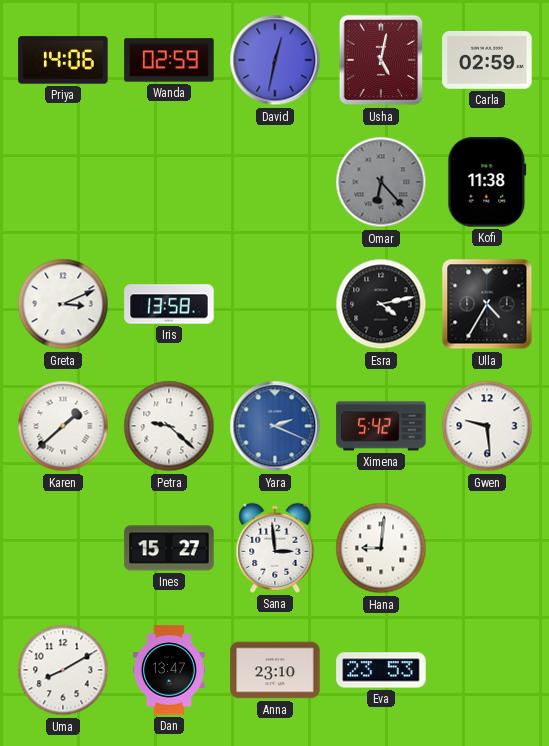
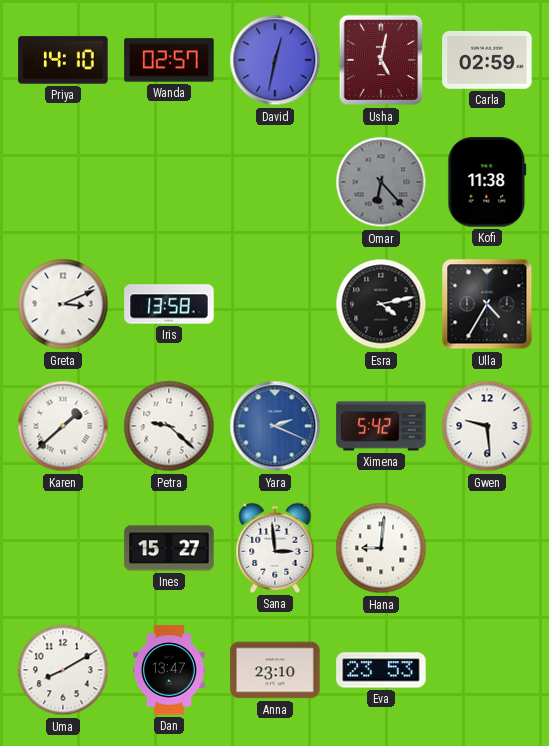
Priya: 14:06 -> 14:10 (63, 60)
Wanda: 02:59 -> 02:57 (169, 60)
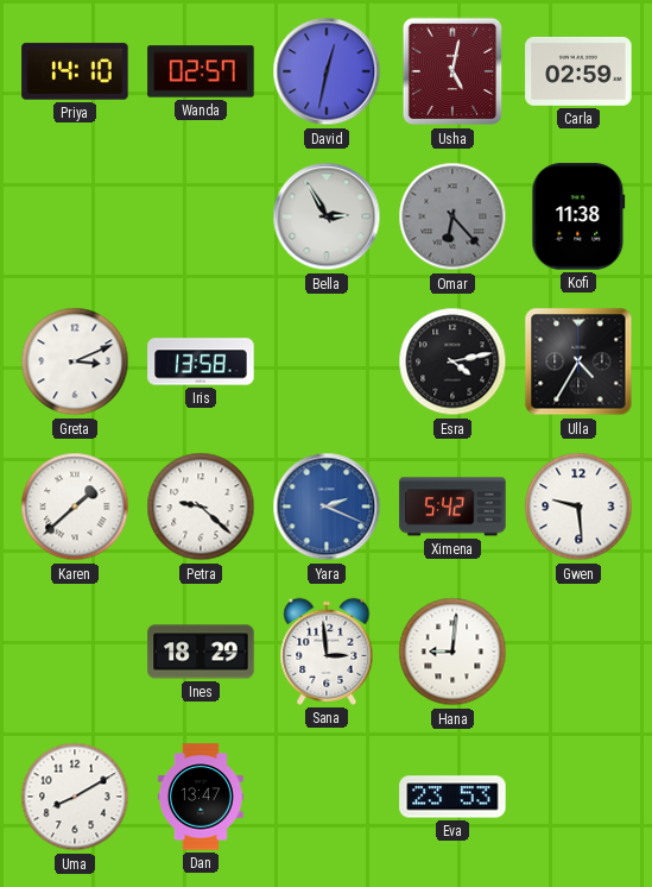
Bella: none -> 2:55 (327, 216)
Ines: 15:27 -> 18:29 (201, 652)
Anna: 23:10 -> none (275, 670)
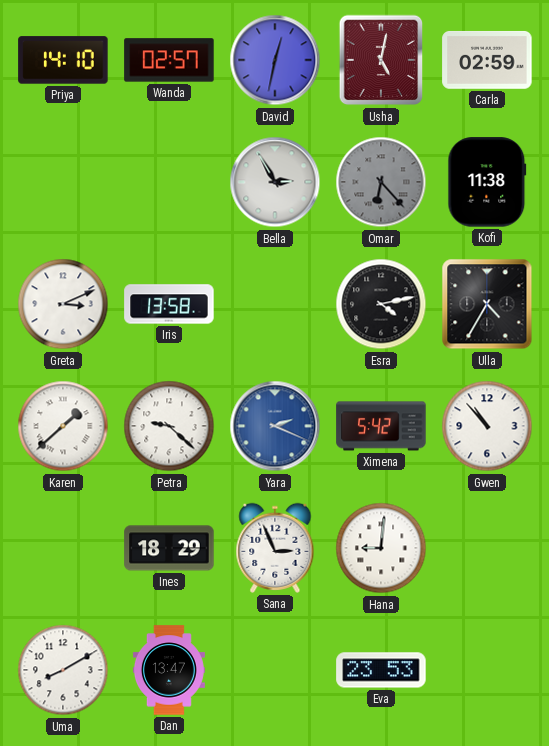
Gwen: 9:29 -> 10:53 (487, 426)
Sana: 2:59 -> 2:56 (275, 548)
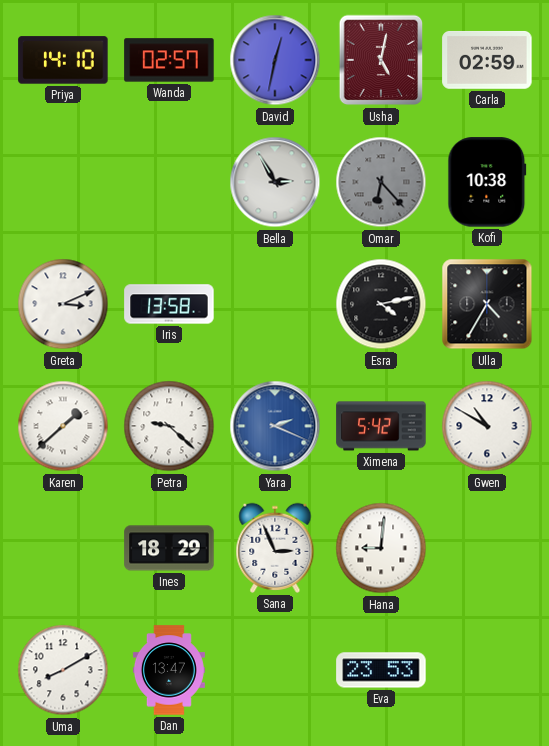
Kofi: 11:38 -> 10:38 (487, 182)
Gwen: 10:53 -> 10:50 (487, 426)
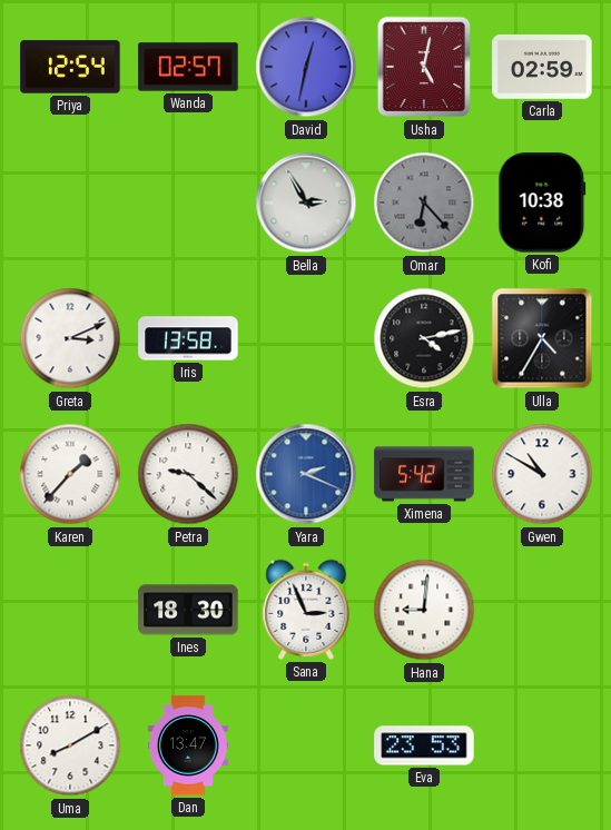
Priya: 14:10 -> 12:54 (70, 67)
Karen: 1:38 -> 1:37 (70, 474)
Ines: 18:29 -> 18:30 (188, 610)
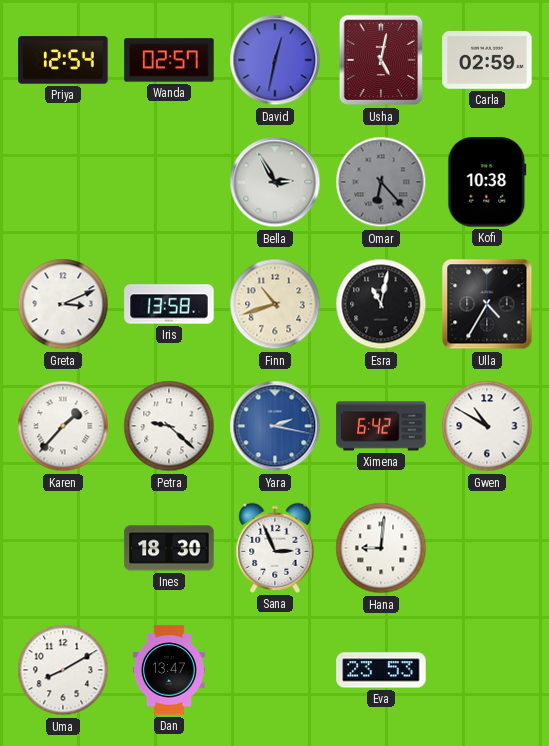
Finn: none -> 10:42 (275, 304)
Esra: 4:13 -> 11:02 (381, 304)
Yara: 2:19 -> 2:17 (275, 426)
Ximena: 5:42 -> 6:42 (381, 426)
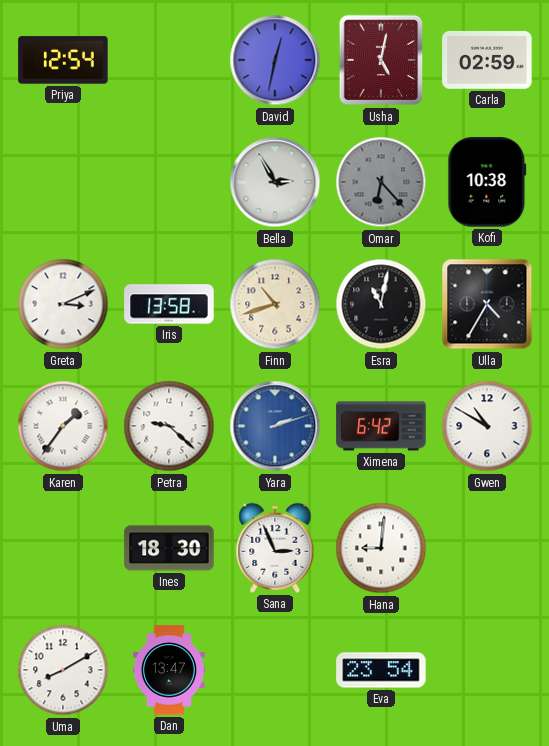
Wanda: 02:57 -> none (169, 60)
Karen: 1:37 -> 1:36 (63, 426)
Yara: 2:17 -> 2:12 (275, 426)
Eva: 23:53 -> 23:54 (381, 670)
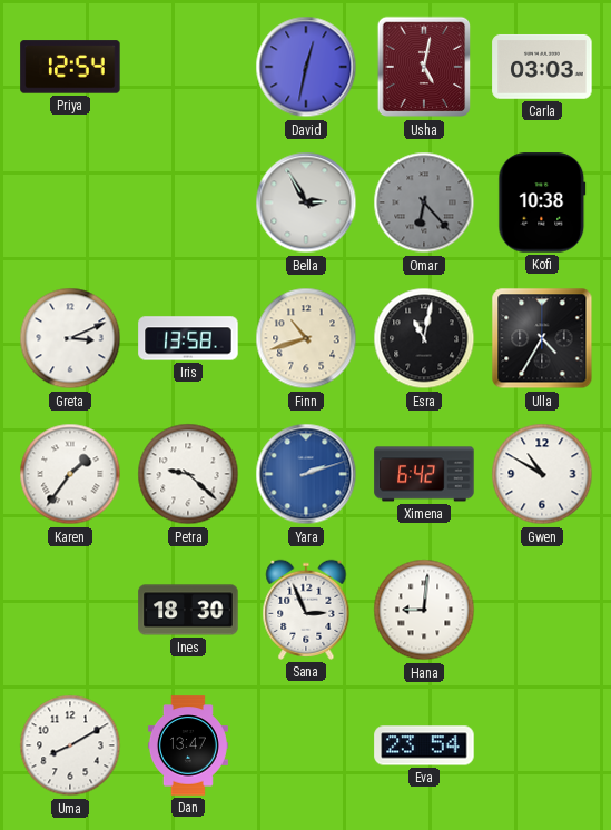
Carla: 02:59 -> 03:03 (542, 67)
